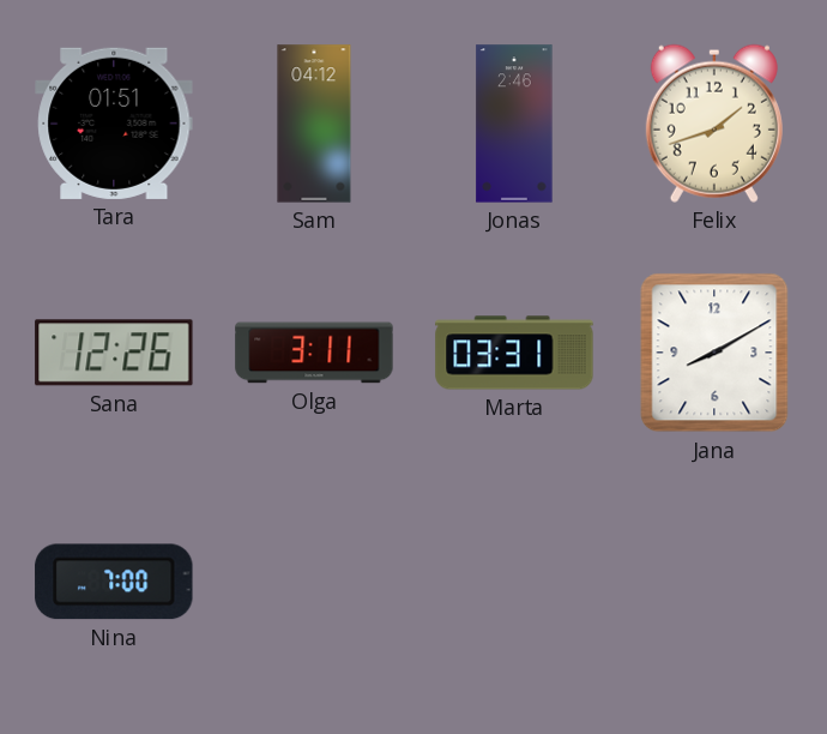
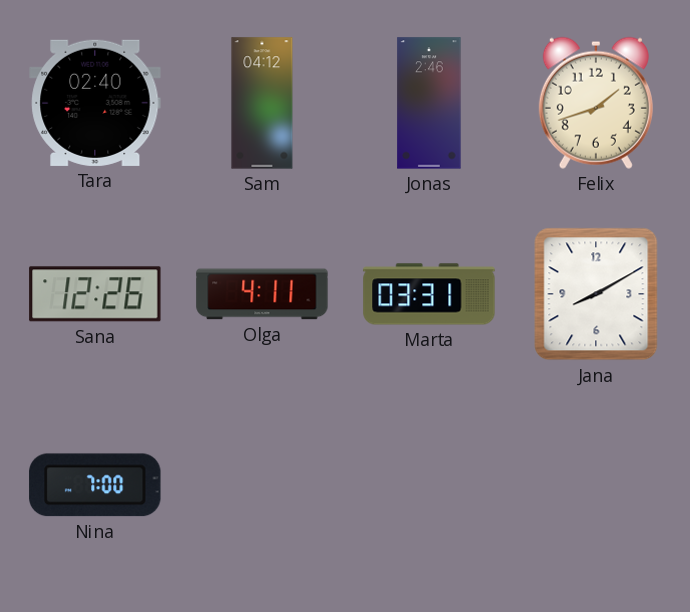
Tara: 01:51 -> 02:40 (95, 103)
Olga: 3:11 -> 4:11 (262, 294)
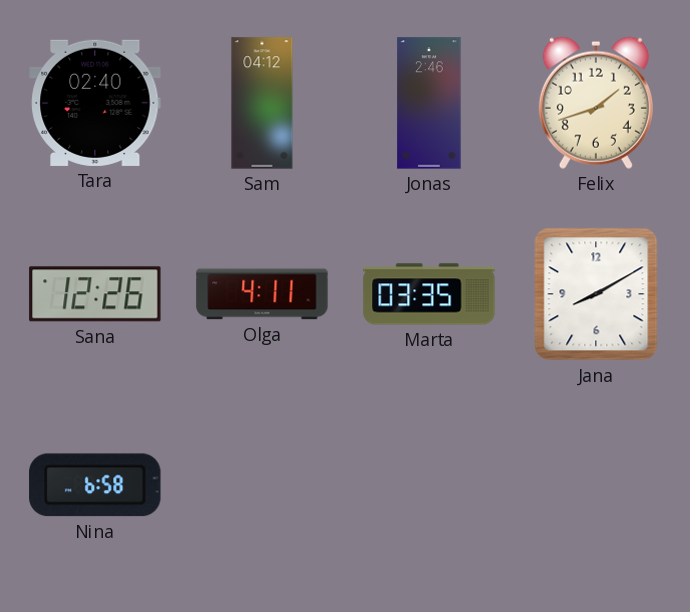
Marta: 03:31 -> 03:35 (429, 294)
Nina: 7:00 -> 6:58 (95, 485)
